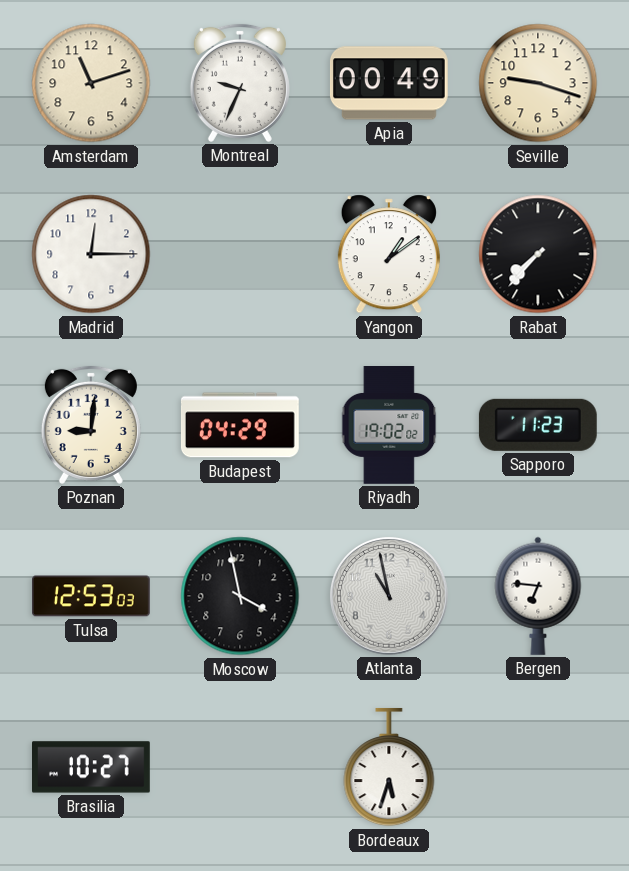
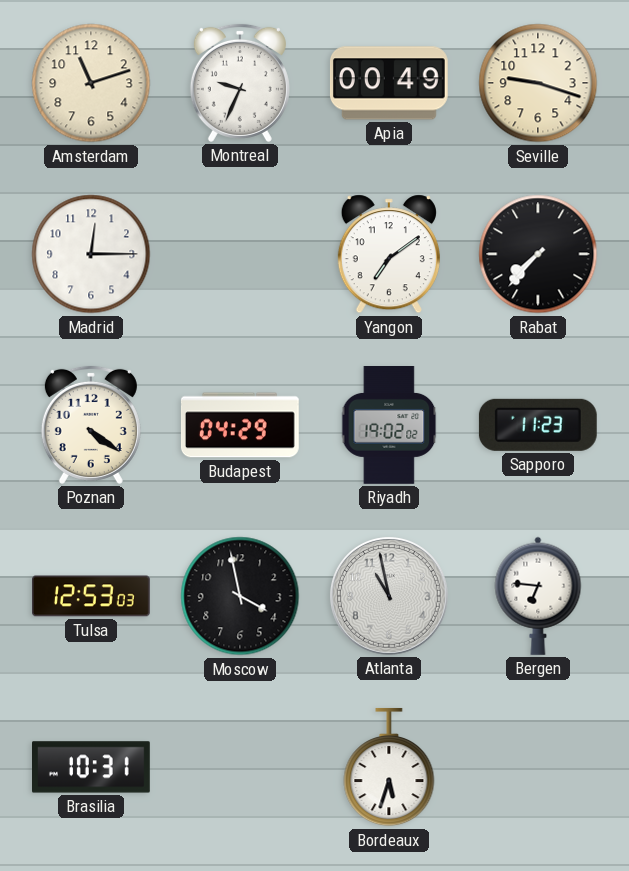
Yangon: 1:09 -> 7:09 (389, 254)
Poznan: 9:01 -> 4:21 (91, 425)
Brasilia: 10:27 -> 10:31 (92, 767)
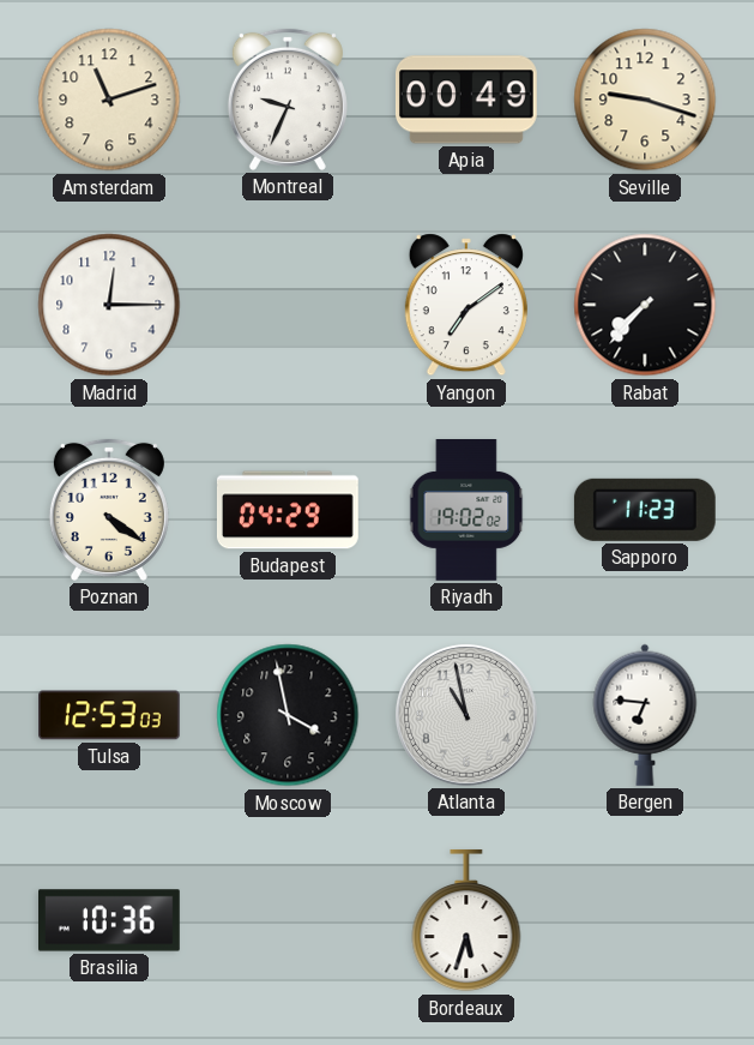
Brasilia: 10:31 -> 10:36 (110, 920)
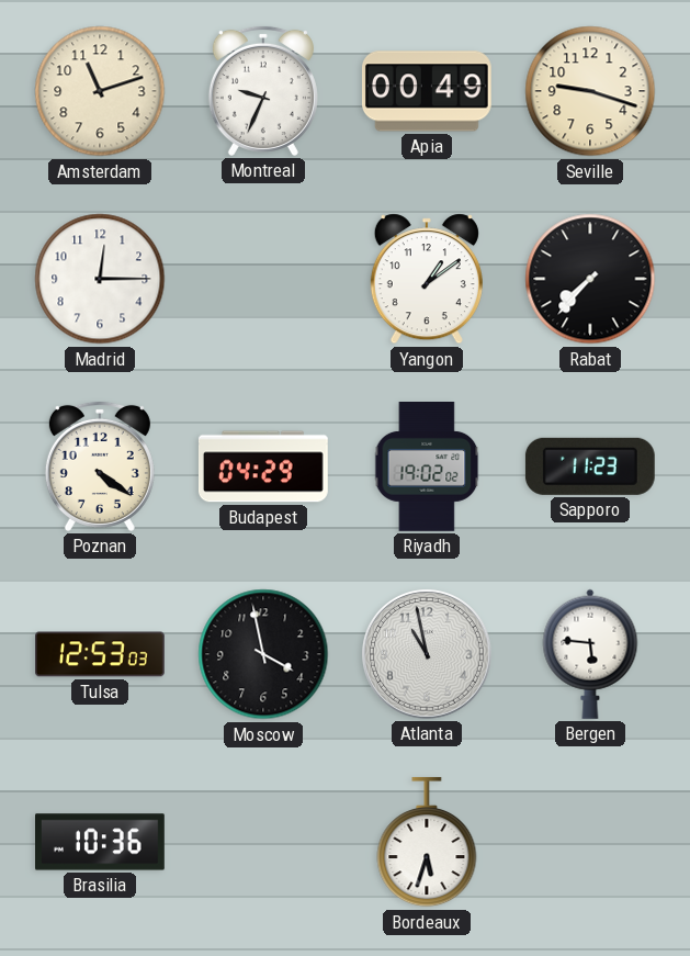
Yangon: 7:09 -> 1:09 (427, 279)
Bergen: 6:46 -> 5:46 (590, 654)
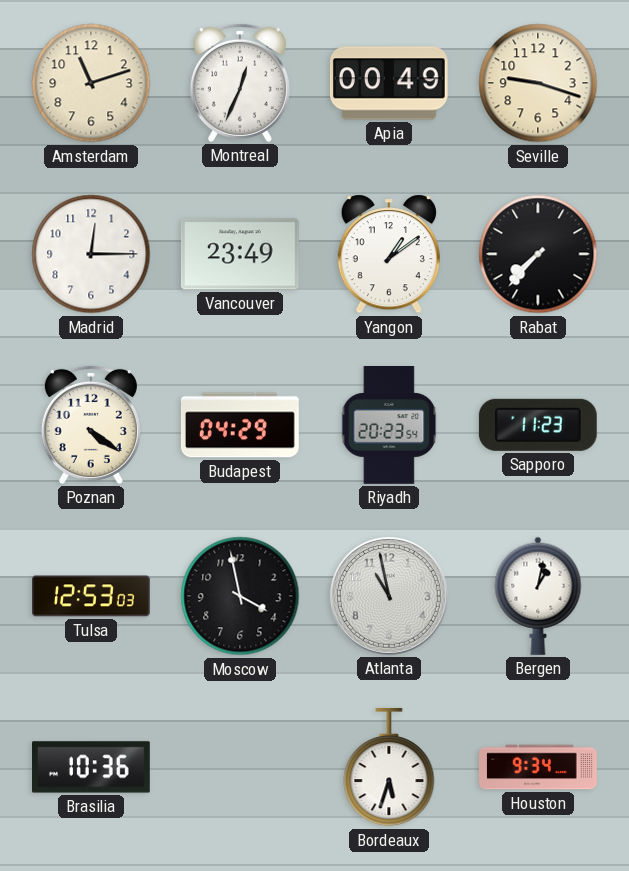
Montreal: 9:34 -> 12:34 (240, 83)
Vancouver: none -> 23:49 (240, 254)
Riyadh: 19:02 -> 20:23 (389, 426)
Bergen: 5:46 -> 1:02 (538, 596)
Houston: none -> 9:34 (539, 767)
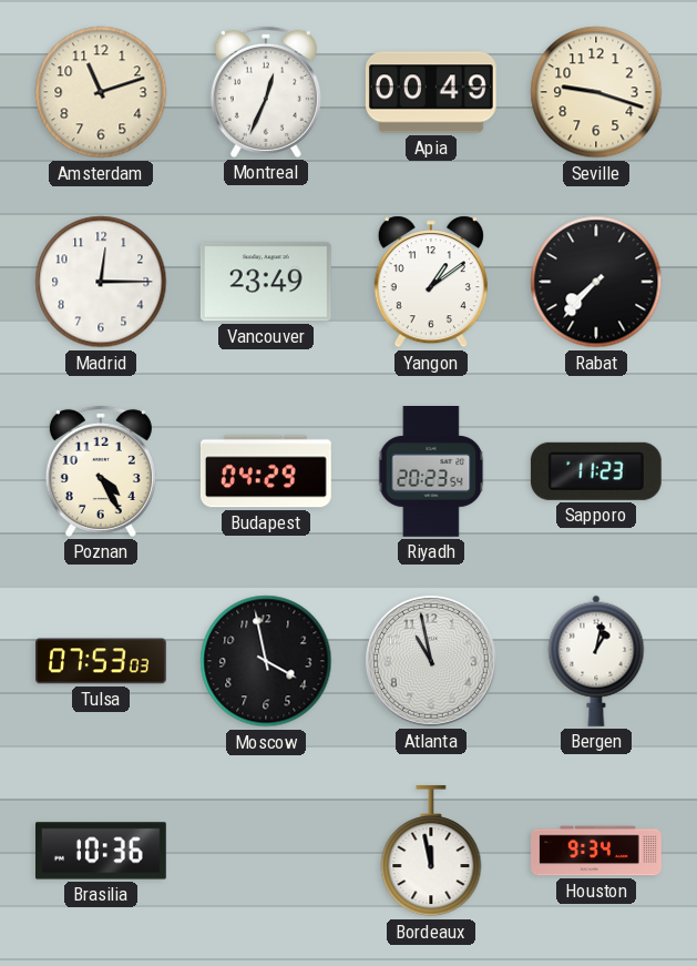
Poznan: 4:21 -> 4:25 (101, 471)
Tulsa: 12:53 -> 07:53 (102, 661)
Bordeaux: 5:33 -> 11:58 (431, 851)
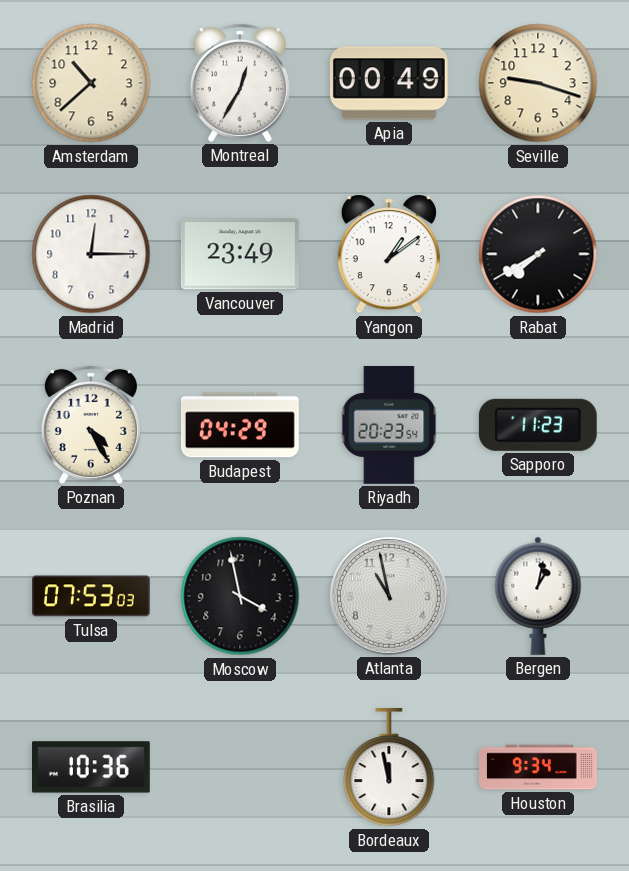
Amsterdam: 11:12 -> 10:38 (91, 83)
Montreal: 12:34 -> 12:35 (240, 83)
Rabat: 7:37 -> 7:40 (538, 254)
